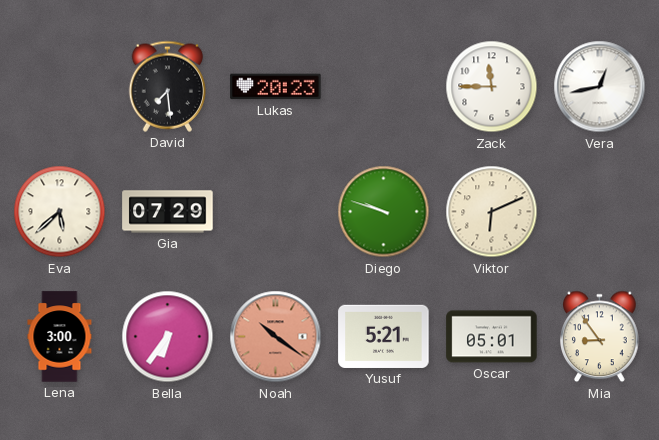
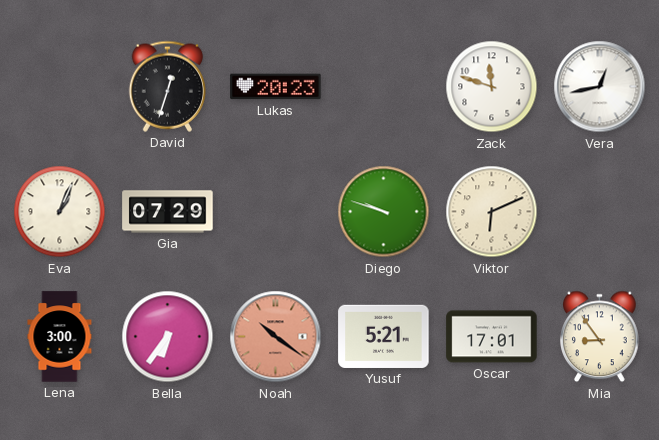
David: 7:29 -> 12:33 (167, 86)
Zack: 11:45 -> 11:48 (492, 87)
Eva: 5:38 -> 1:04 (60, 212)
Oscar: 05:01 -> 17:01 (492, 337)
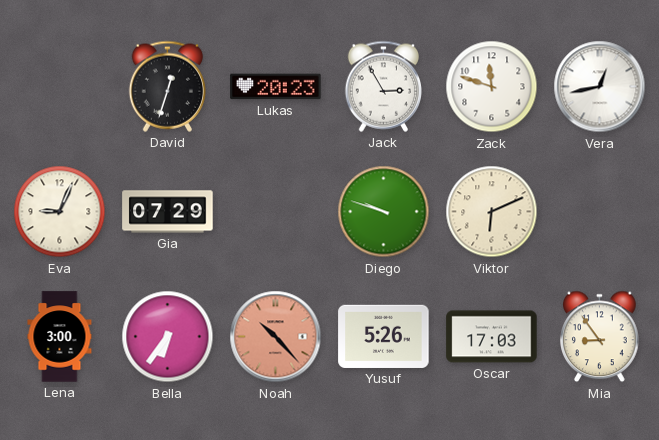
Jack: none -> 2:55 (383, 86)
Eva: 1:04 -> 9:04 (60, 212)
Noah: 10:21 -> 10:23 (276, 337)
Yusuf: 5:21 -> 5:26 (384, 336)
Oscar: 17:01 -> 17:03 (492, 337)
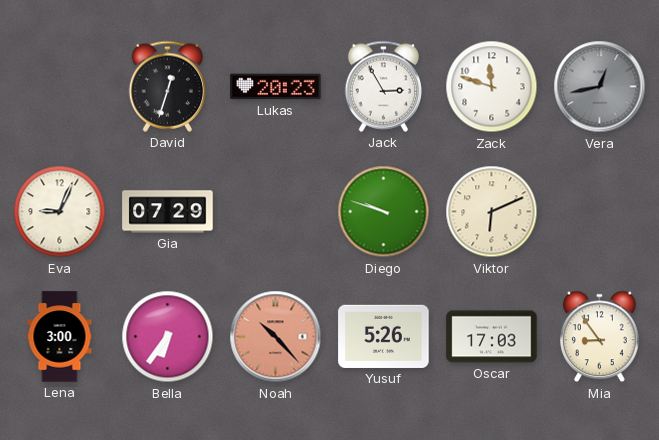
Vera dial: white -> grey (600, 87)
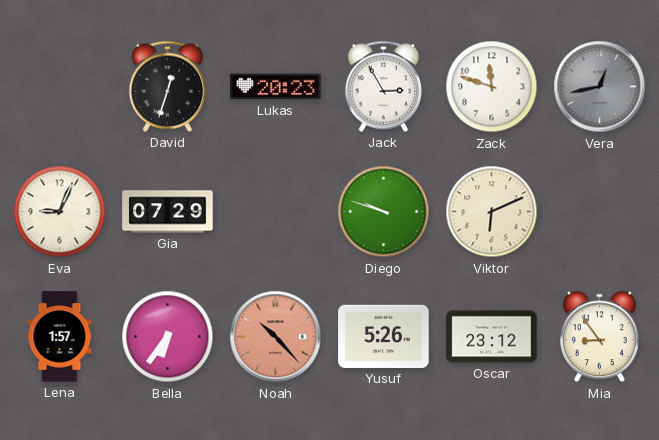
Lena: 3:00 -> 1:57 (60, 337)
Oscar: 17:03 -> 23:12 (492, 337)
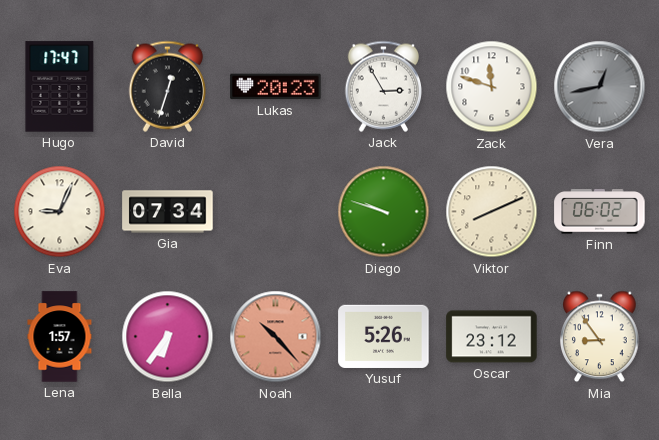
Hugo: none -> 17:47 (60, 87)
Gia: 07:29 -> 07:34 (168, 212)
Viktor: 6:11 -> 8:11 (492, 212)
Finn: none -> 06:02 (600, 212)
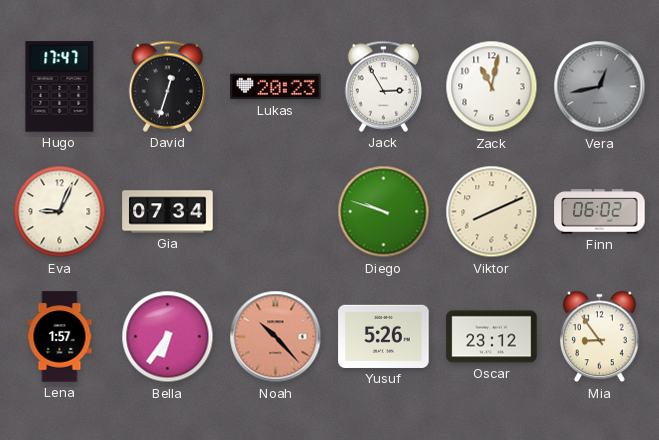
Zack: 11:48 -> 11:02 (492, 87)
